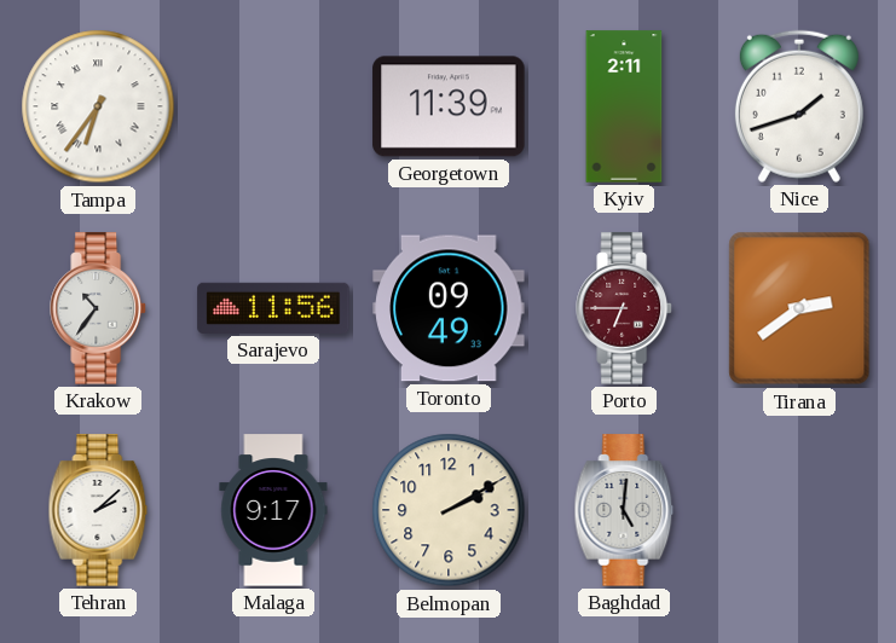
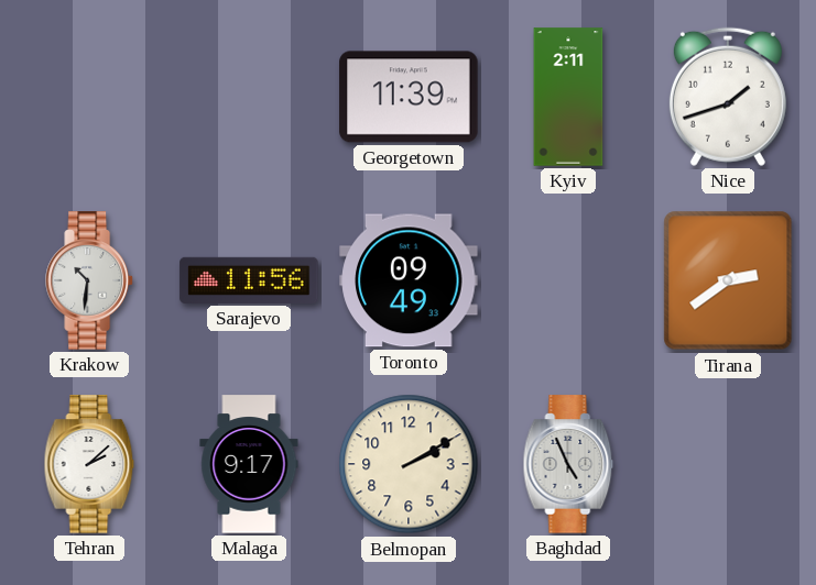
Tampa: 6:36 -> none (98, 106)
Krakow: 10:36 -> 10:31 (89, 280)
Porto: 6:45 -> none (624, 308)
Baghdad: 5:01 -> 4:56 (568, 464)
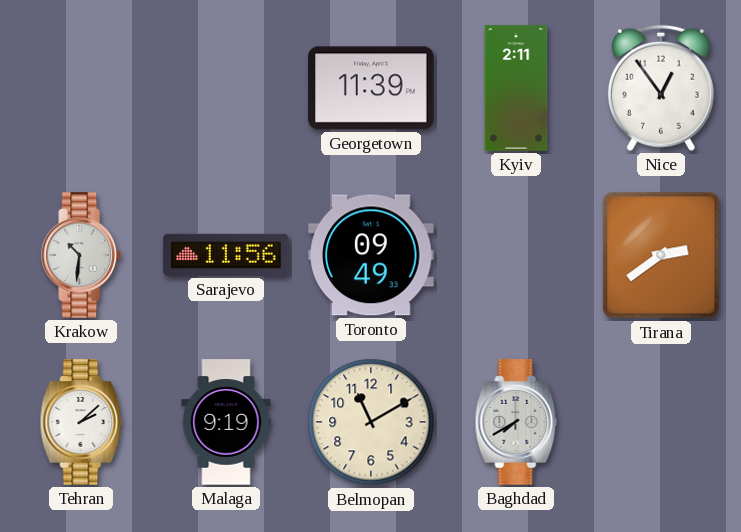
Nice: 1:42 -> 12:54 (661, 88)
Malaga: 9:17 -> 9:19 (226, 422)
Belmopan: 2:10 -> 11:10 (371, 422)
Baghdad: 4:56 -> 7:40 (516, 422)
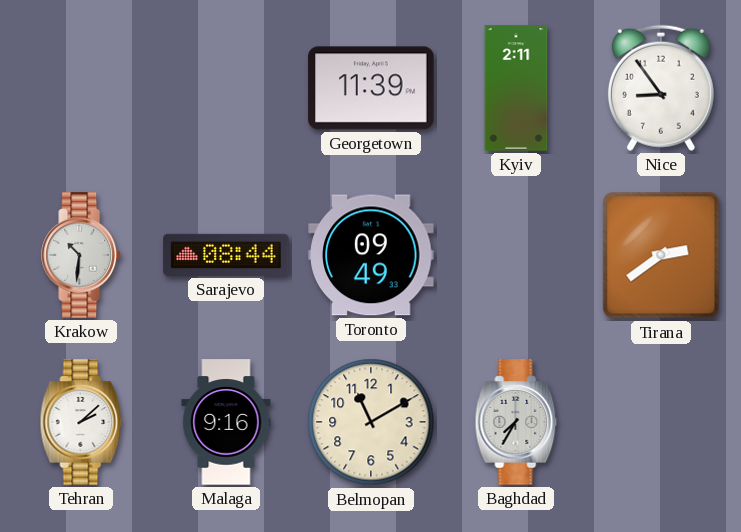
Nice: 12:54 -> 8:54 (661, 88)
Sarajevo: 11:56 -> 08:44 (226, 255)
Malaga: 9:19 -> 9:16 (226, 422)
Baghdad: 7:40 -> 7:35 (516, 422)
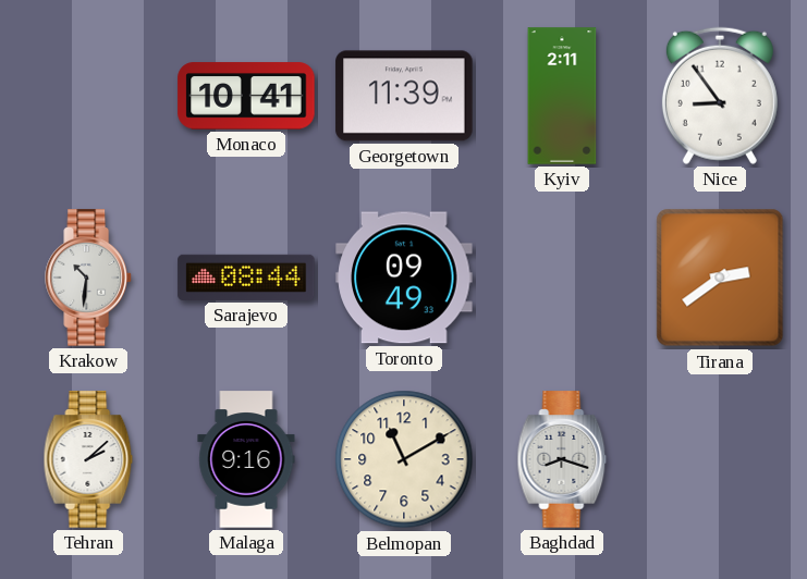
Monaco: none -> 10:41 (246, 96)
Baghdad: 7:35 -> 8:18 (562, 459)
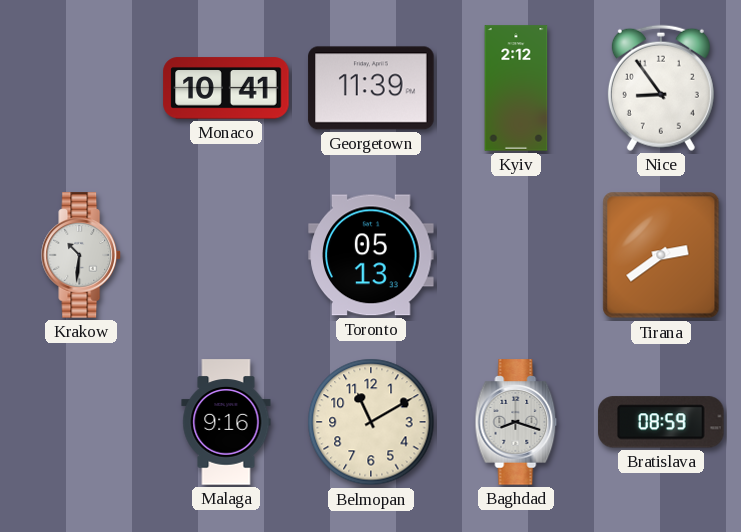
Kyiv: 2:11 -> 2:12 (516, 88)
Sarajevo: 08:44 -> none (246, 278)
Toronto: 09:49 -> 05:13 (371, 255)
Tehran: 2:08 -> none (88, 459)
Bratislava: none -> 08:59 (661, 422)
